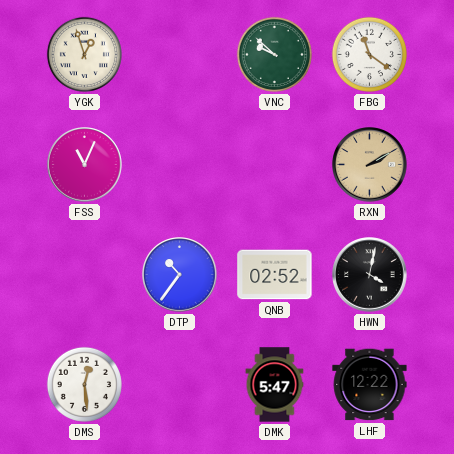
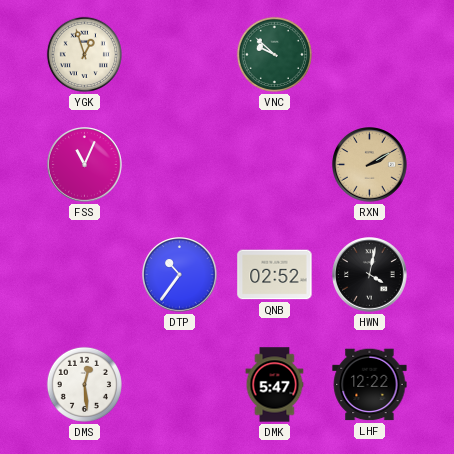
FBG: 11:21 -> none (369, 54)
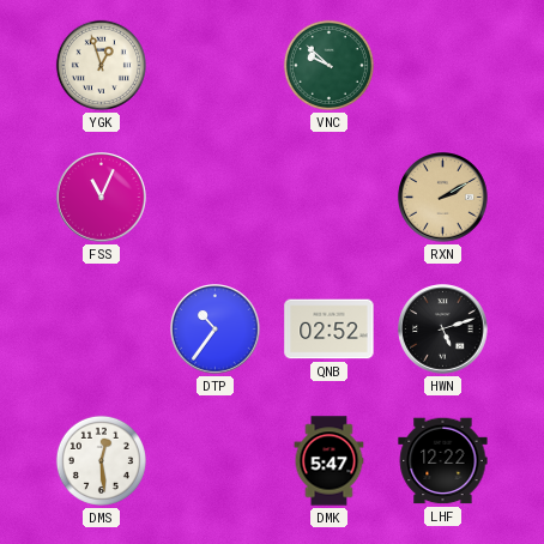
HWN: 4:02 -> 5:12 (443, 330)
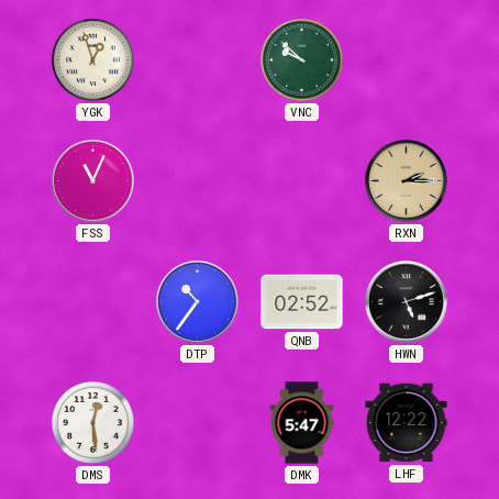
RXN: 2:10 -> 2:15 (407, 181)
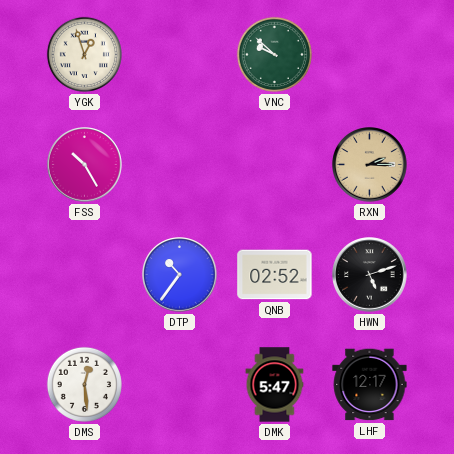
FSS: 11:04 -> 10:25 (85, 165)
LHF: 12:22 -> 12:17 (370, 385)
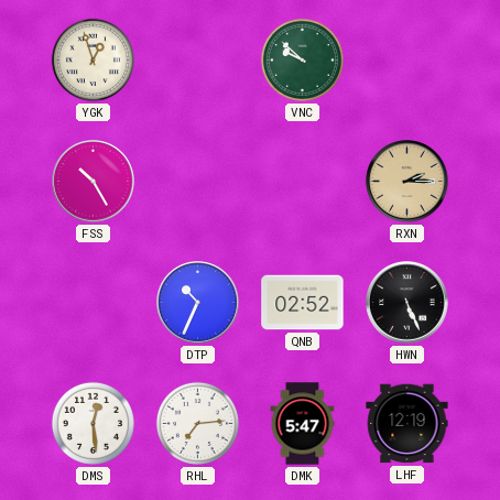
DTP: 10:36 -> 10:34 (198, 303)
HWN: 5:12 -> 5:26 (407, 303)
RHL: none -> 7:14 (197, 423)
LHF: 12:17 -> 12:19 (407, 424)
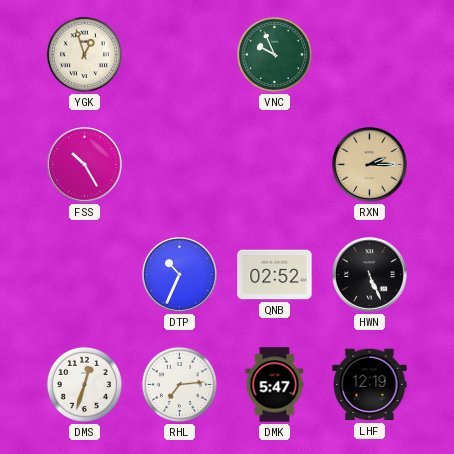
VNC: 9:52 -> 9:56 (274, 54)
DMS: 12:29 -> 12:33 (84, 384)
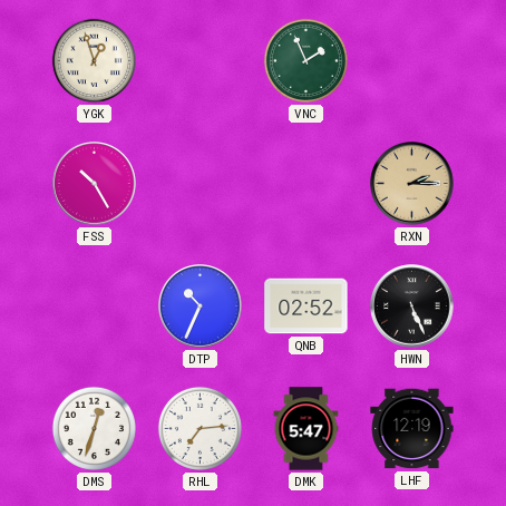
VNC: 9:56 -> 1:56 (305, 60)
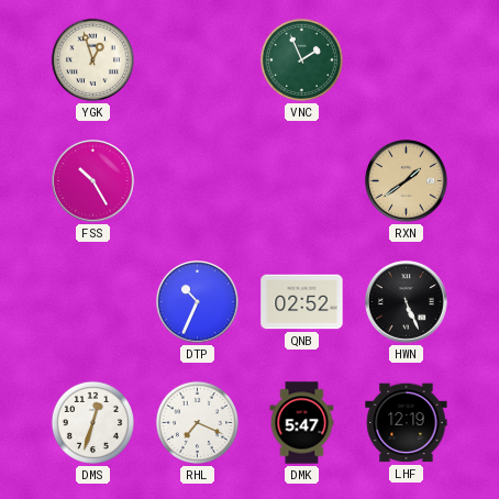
RXN: 2:15 -> 1:39 (407, 181)
RHL: 7:14 -> 7:19 (197, 422)
